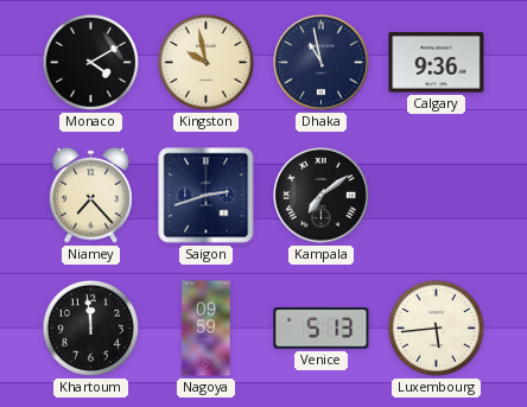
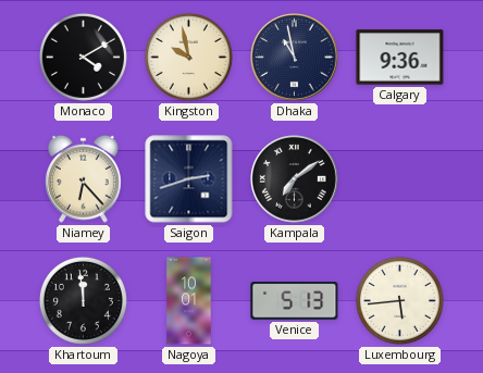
Niamey: 7:23 -> 6:23 (83, 178)
Nagoya: 09:59 -> 10:01 (189, 301)
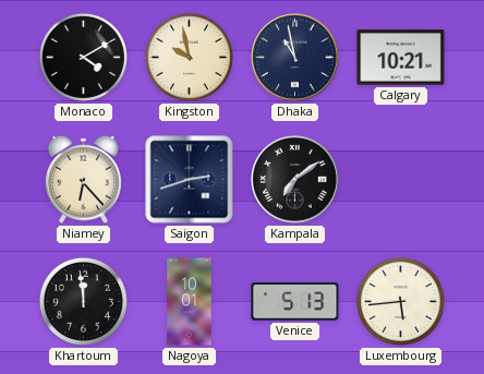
Calgary: 9:36 -> 10:21 (401, 58)
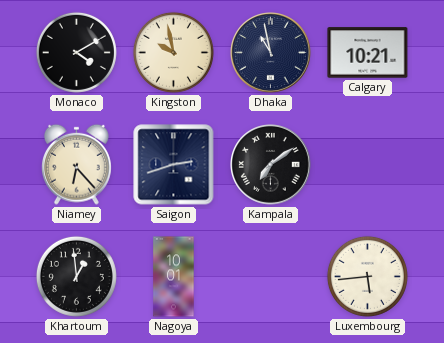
Khartoum: 11:59 -> 12:59 (76, 276)
Venice: 5:13 -> none (295, 302)
